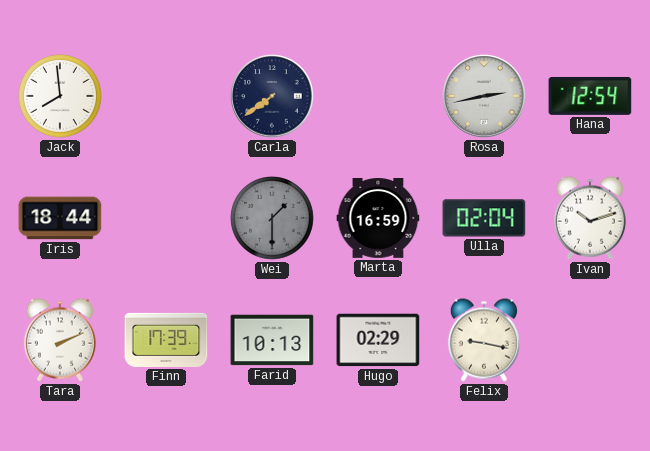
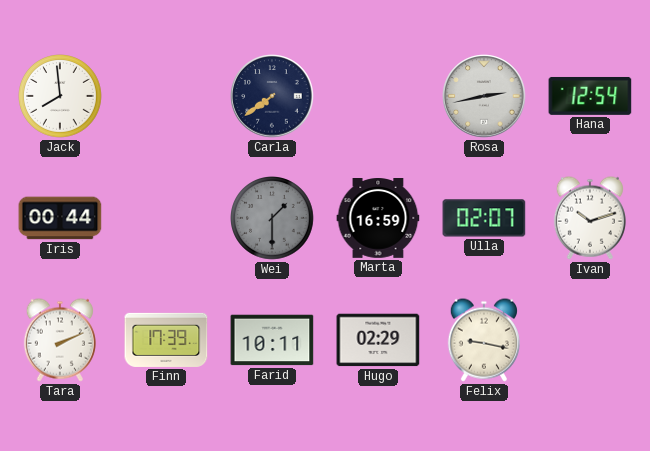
Iris: 18:44 -> 00:44 (60, 218)
Ulla: 02:04 -> 02:07 (484, 218)
Farid: 10:13 -> 10:11 (272, 340)
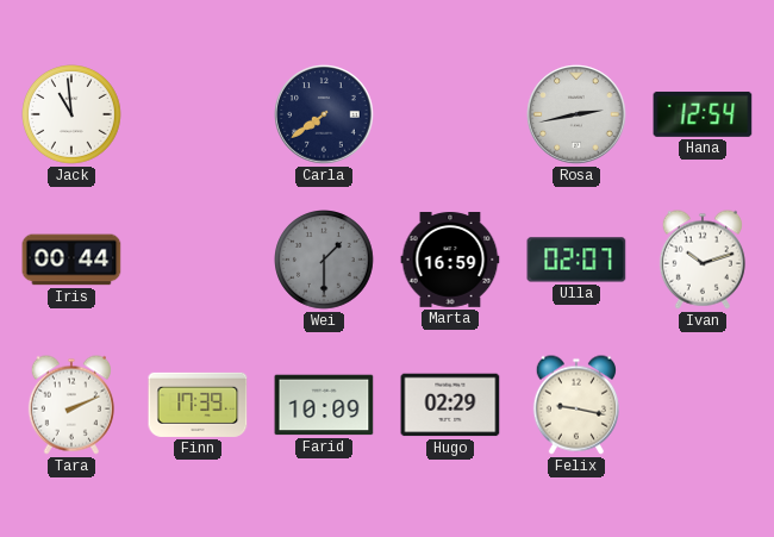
Jack: 7:59 -> 10:59 (73, 115)
Farid: 10:11 -> 10:09 (324, 405)
